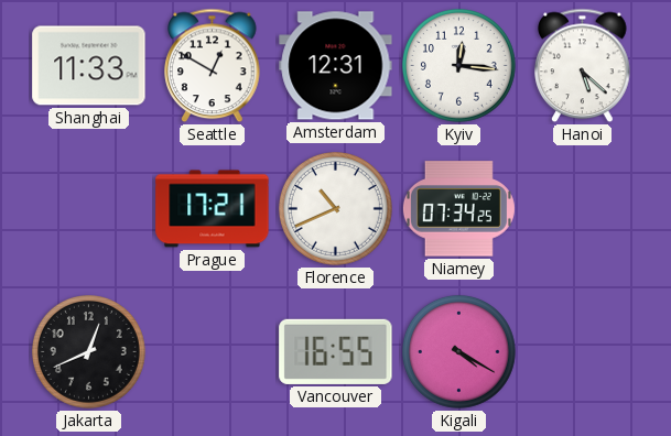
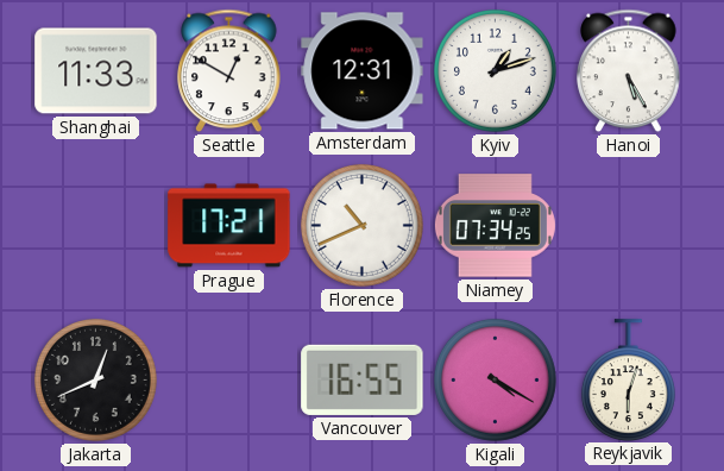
Kyiv: 12:16 -> 1:12 (495, 70)
Hanoi: 5:22 -> 5:25 (629, 71)
Reykjavik: none -> 6:03 (628, 379)
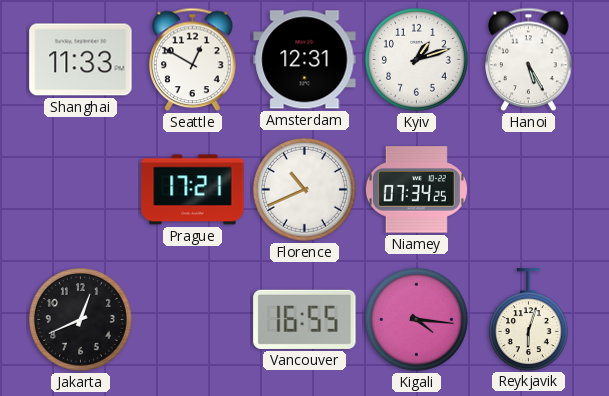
Kigali: 4:20 -> 4:16 (416, 319)
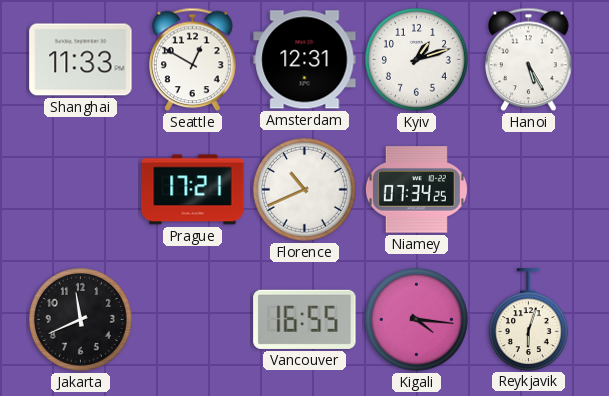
Jakarta: 12:41 -> 11:41 (80, 319)
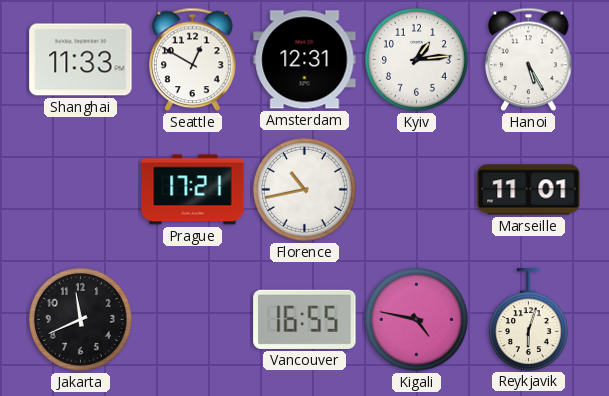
Kyiv: 1:12 -> 1:14 (416, 59)
Florence: 10:41 -> 10:43 (304, 189)
Niamey: 07:34 -> none (416, 190)
Marseille: none -> 11:01 (529, 190)
Kigali: 4:16 -> 4:47 (416, 319)
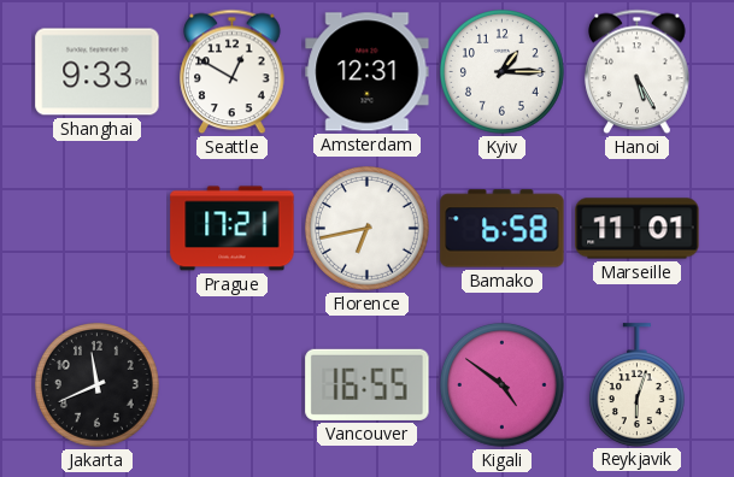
Shanghai: 11:33 -> 9:33 (98, 72)
Kyiv: 1:14 -> 1:15 (501, 71)
Florence: 10:43 -> 6:43 (366, 228)
Bamako: none -> 6:58 (503, 229)
Kigali: 4:47 -> 4:51 (501, 384)
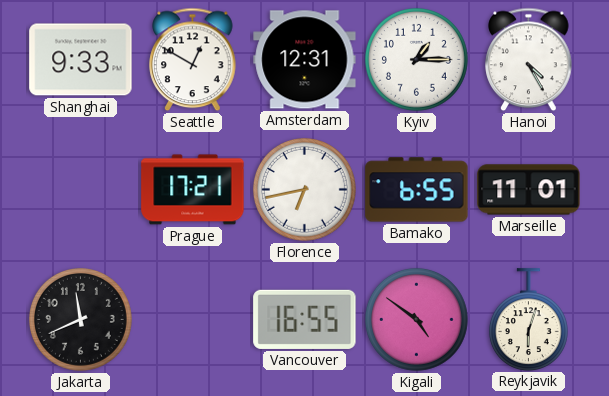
Hanoi: 5:25 -> 4:25 (529, 60)
Bamako: 6:58 -> 6:55 (417, 190)
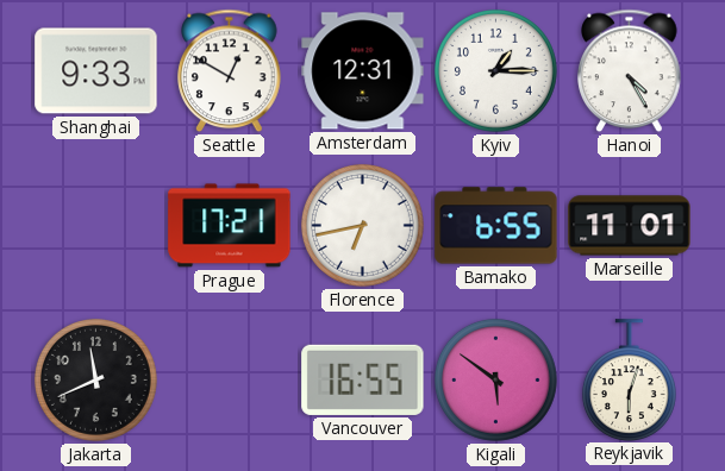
Kigali: 4:51 -> 5:51 (495, 379)
